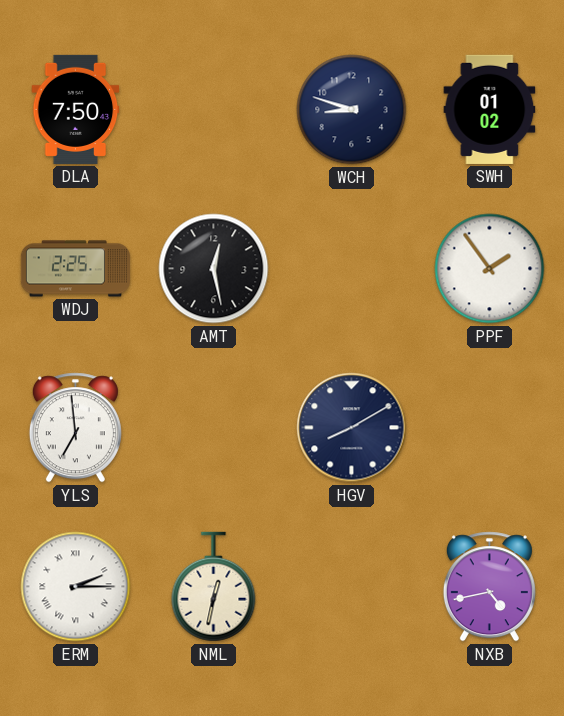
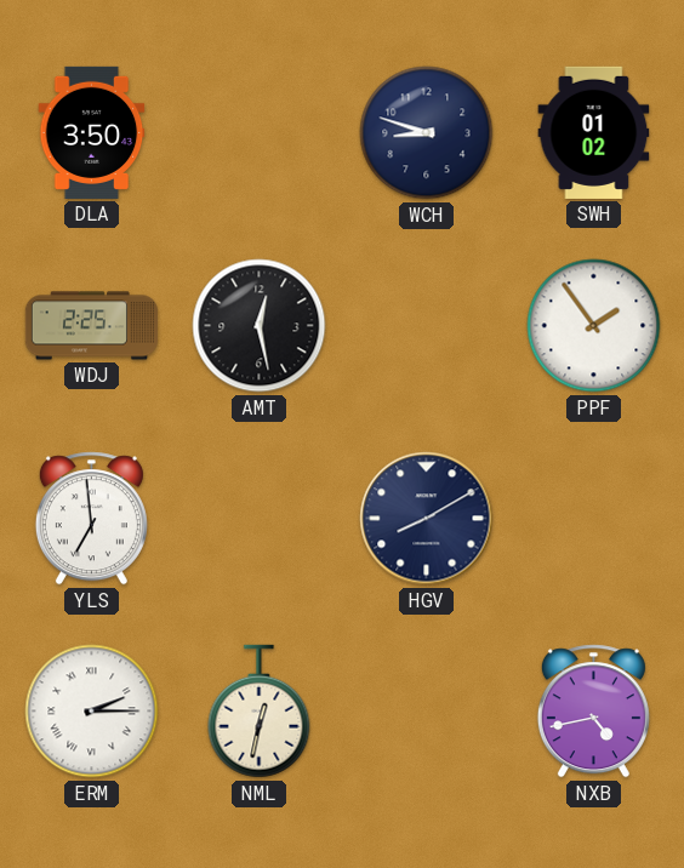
DLA: 7:50 -> 3:50 (92, 132)
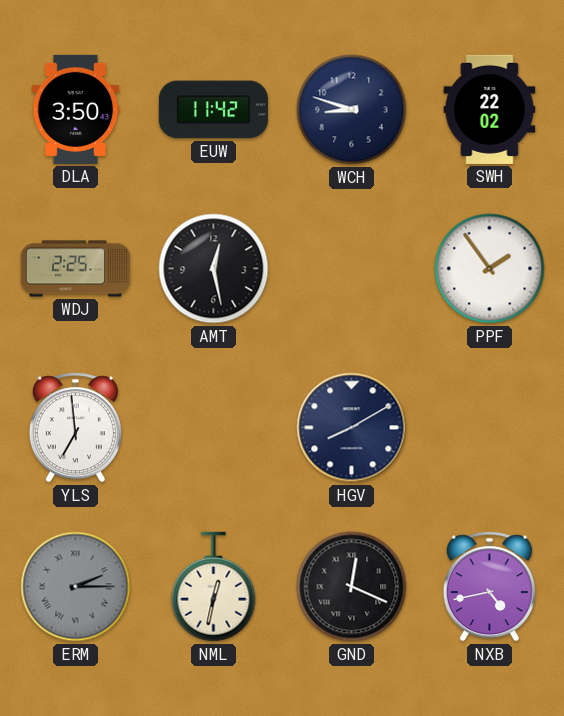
EUW: none -> 11:42 (213, 110)
SWH: 01:02 -> 22:02 (490, 109)
ERM dial: white -> grey (76, 587)
GND: none -> 12:19 (352, 587)
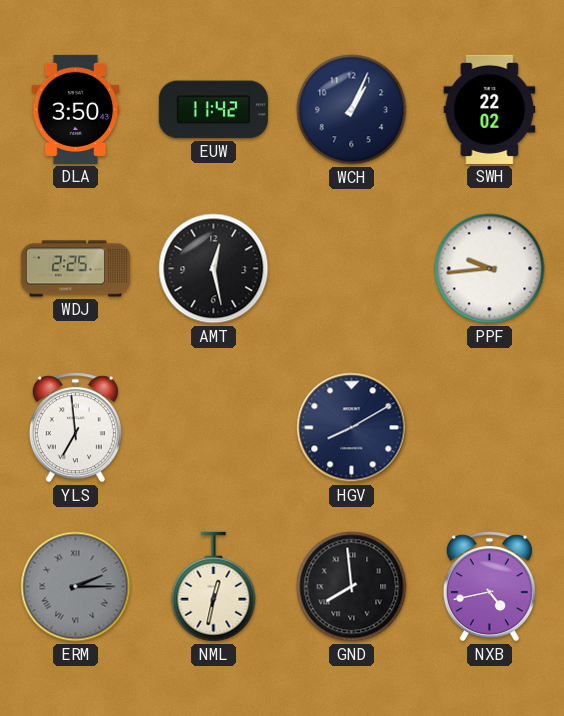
WCH: 8:48 -> 1:04 (352, 110)
PPF: 1:54 -> 9:44 (490, 269)
GND: 12:19 -> 7:59 (352, 587)
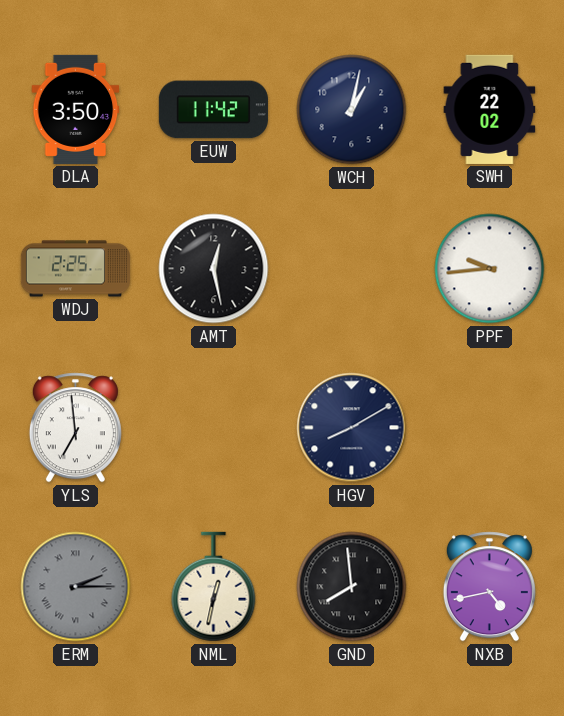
WCH: 1:04 -> 1:02 (352, 110)
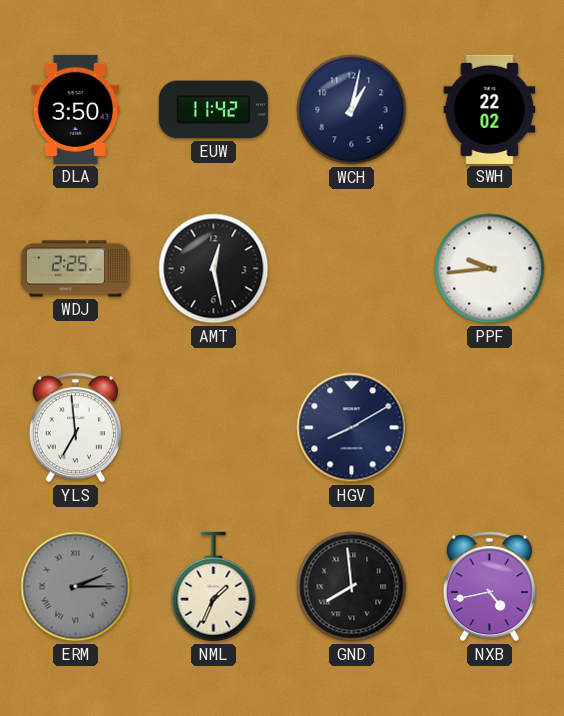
NML: 12:32 -> 1:34 (214, 587)
